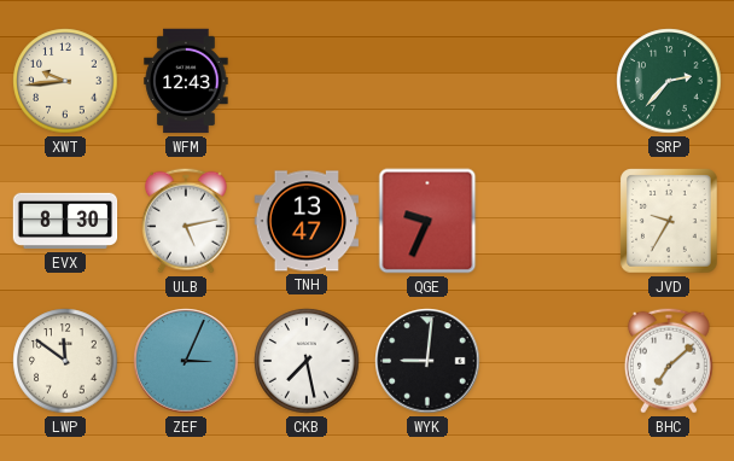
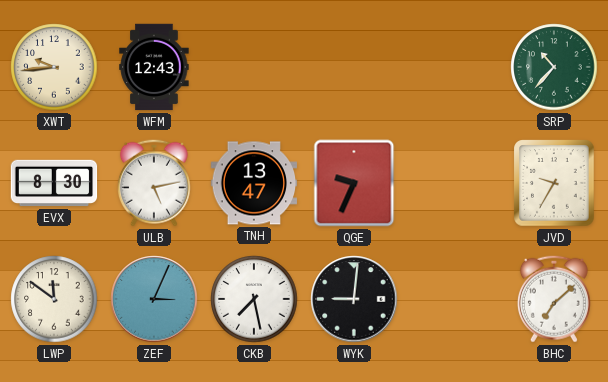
SRP: 2:37 -> 10:37 (554, 67)
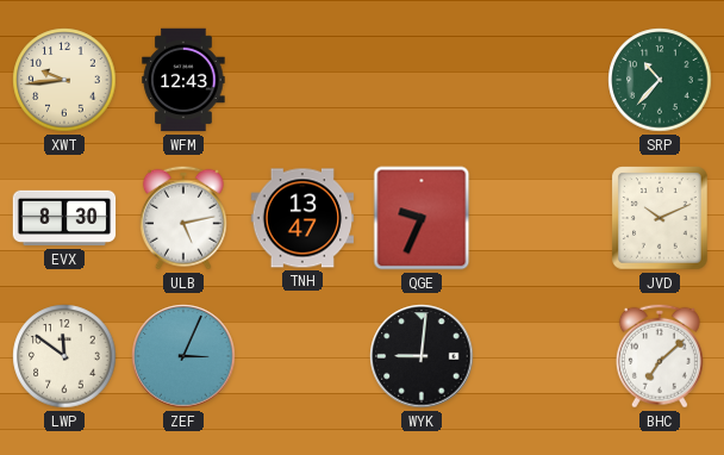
JVD: 9:35 -> 10:11 (660, 218)
CKB: 7:28 -> none (254, 299)
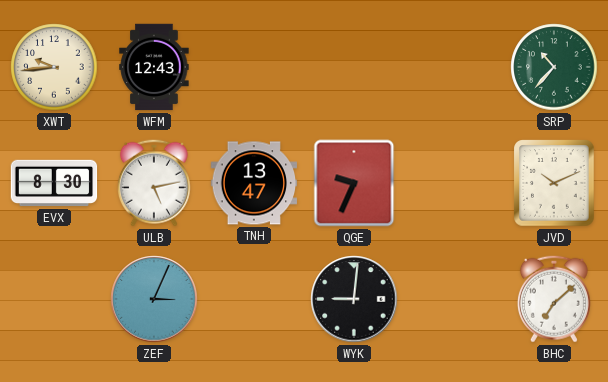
LWP: 11:51 -> none (64, 356)
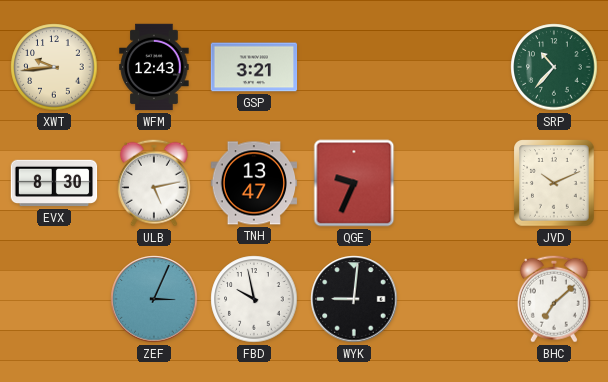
GSP: none -> 3:21 (254, 67)
FBD: none -> 9:58 (254, 299)
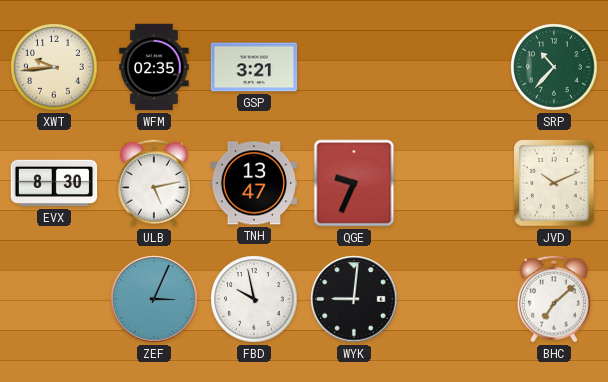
WFM: 12:43 -> 02:35 (154, 67)
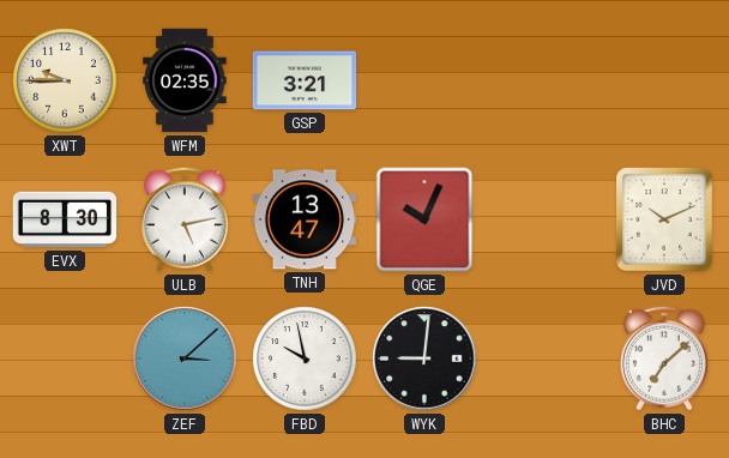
XWT: 9:44 -> 9:45 (65, 80)
SRP: 10:37 -> none (554, 67)
QGE: 9:34 -> 10:04 (424, 219)
ZEF: 3:04 -> 3:08 (185, 358)
